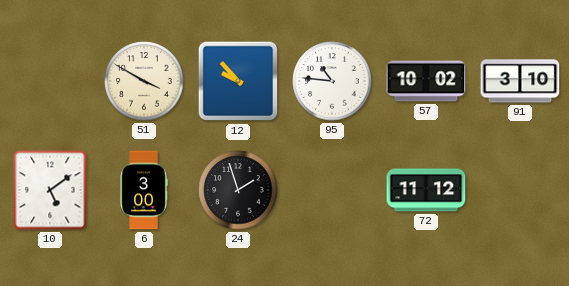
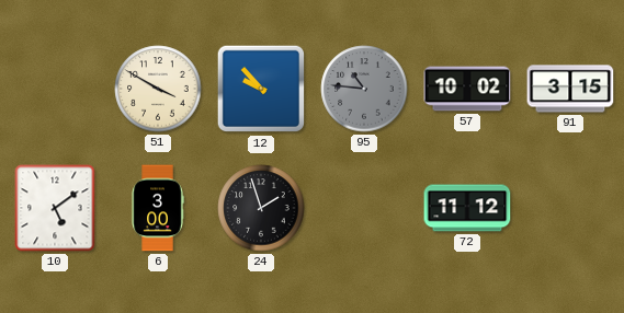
95 dial: white -> grey (364, 89)
91: 3:10 -> 3:15 (570, 89)
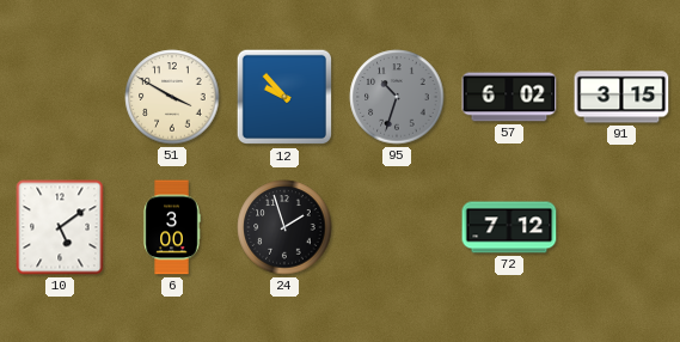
95: 10:46 -> 10:33 (397, 97)
57: 10:02 -> 6:02 (509, 97)
72: 11:12 -> 7:12 (509, 227)
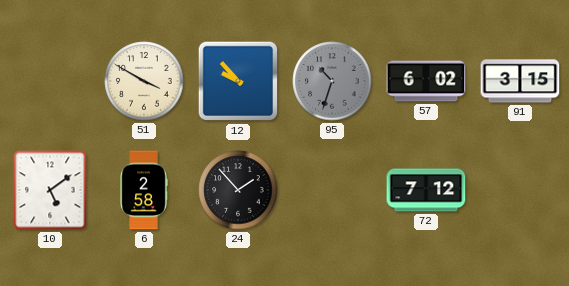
6: 3:00 -> 2:58 (144, 190)
24: 1:57 -> 1:53 (238, 190)
